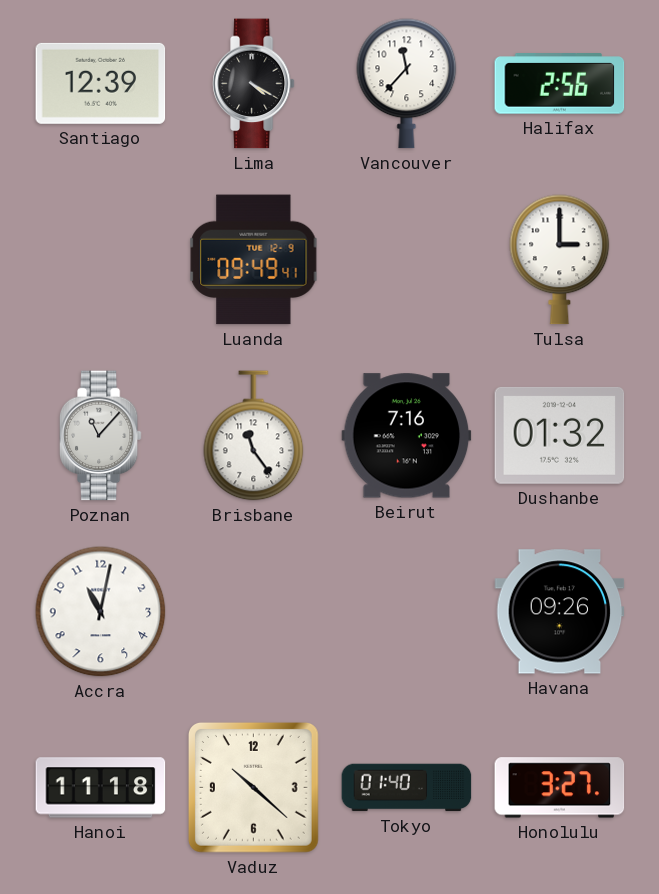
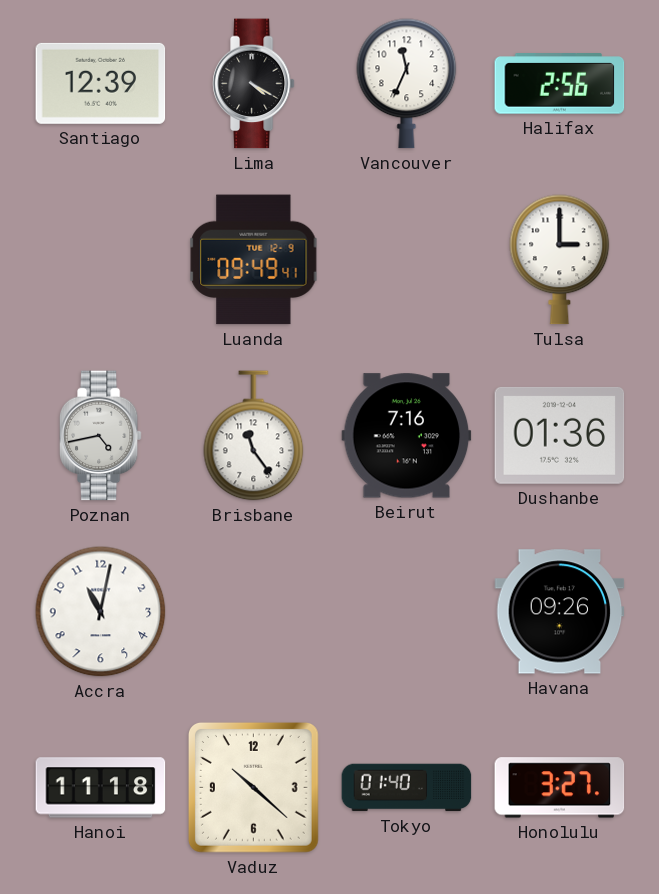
Vancouver: 11:37 -> 11:34 (407, 84)
Poznan: 11:07 -> 4:43 (100, 436)
Dushanbe: 01:32 -> 01:36 (560, 435)
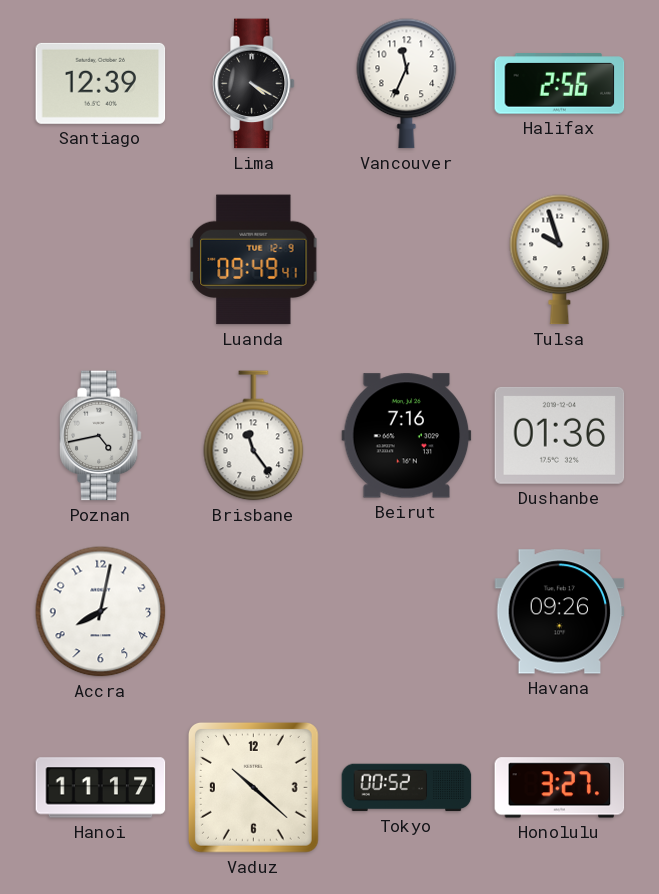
Tulsa: 3:00 -> 9:57 (560, 260)
Accra: 11:02 -> 8:02 (101, 612)
Hanoi: 11:18 -> 11:17 (101, 788)
Tokyo: 01:40 -> 00:52 (407, 788)
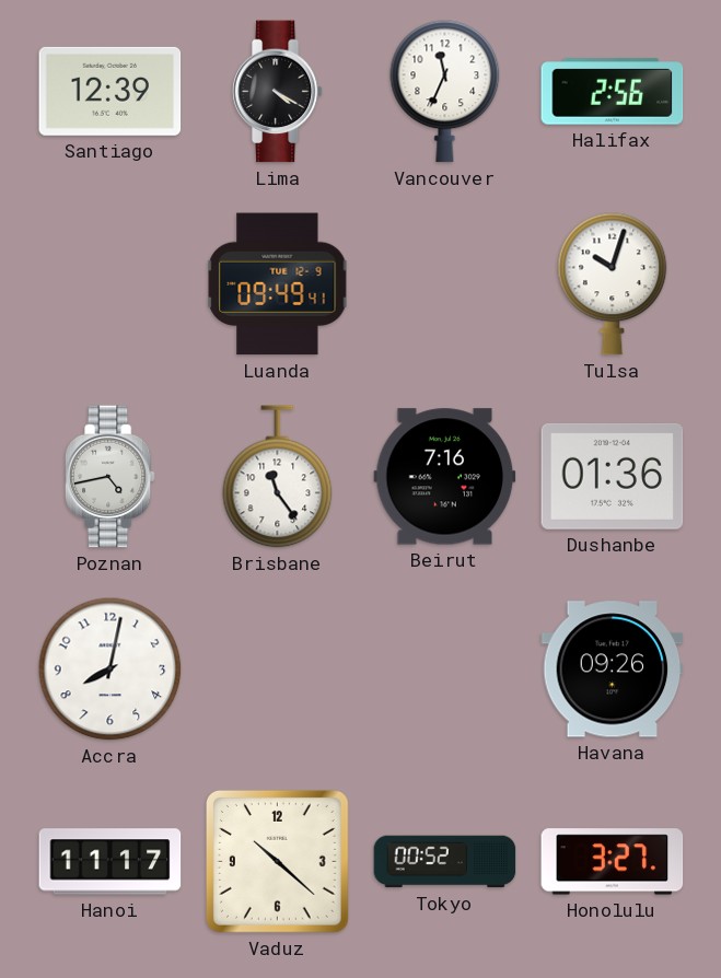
Tulsa: 9:57 -> 10:03 (613, 284)
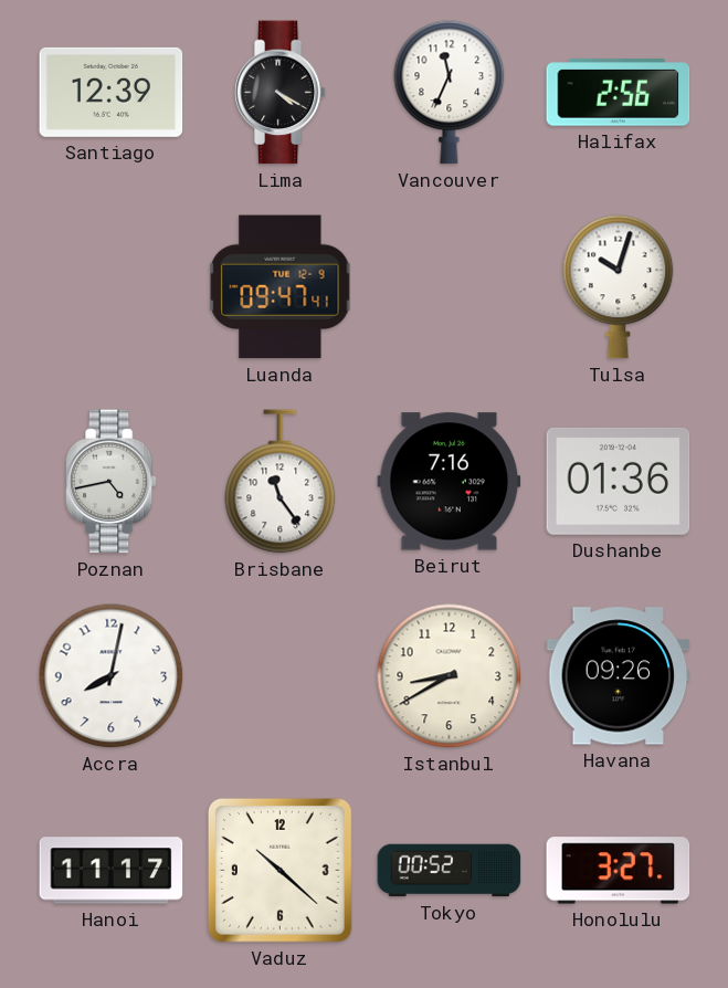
Luanda: 09:49 -> 09:47 (281, 287)
Istanbul: none -> 8:40 (450, 676)
